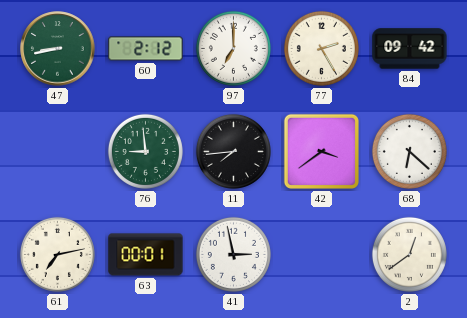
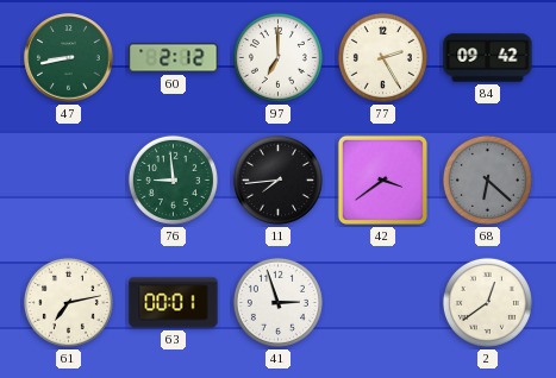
68 dial: white -> grey (487, 179)
41: 2:58 -> 2:57 (277, 302)
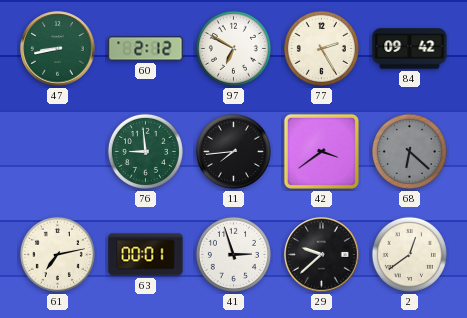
97: 7:00 -> 6:50 (233, 48)
29: none -> 9:38 (322, 255)
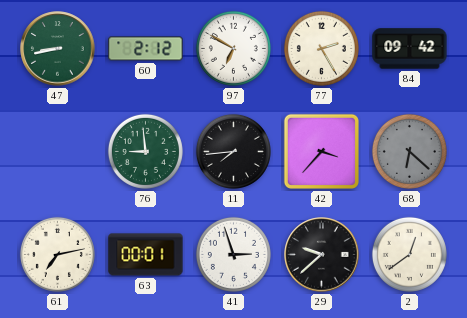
42: 3:39 -> 3:37 (321, 151)
